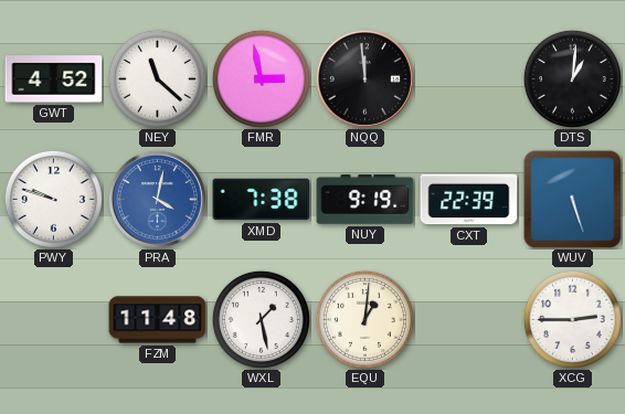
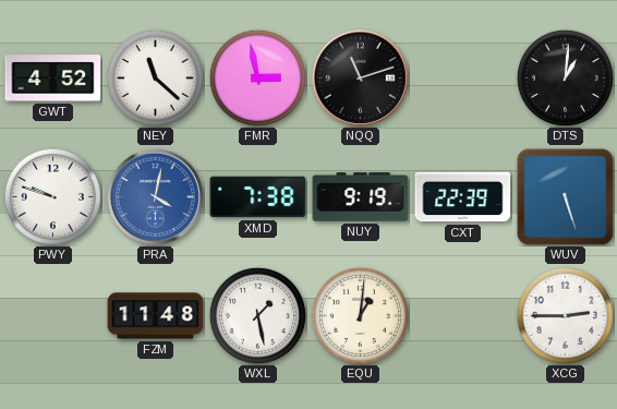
NQQ: 11:59 -> 11:12 (360, 77)
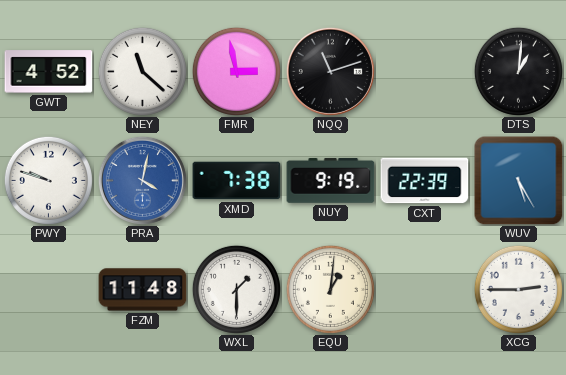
WUV: 5:27 -> 5:25 (519, 181)
WXL: 1:28 -> 1:30 (236, 289)
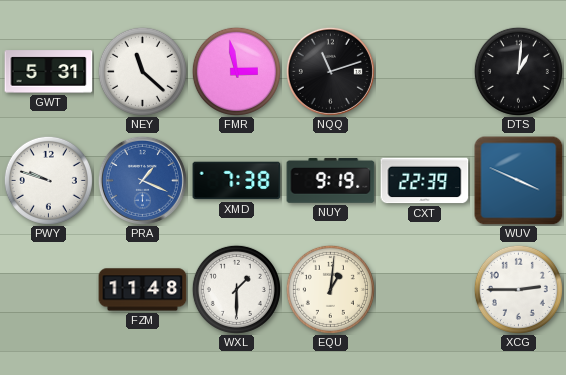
GWT: 4:52 -> 5:31 (49, 72)
PRA: 4:02 -> 1:19 (142, 180)
WUV: 5:25 -> 3:49 (519, 181)
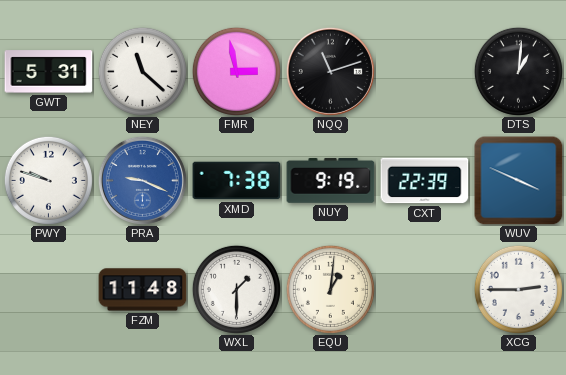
PRA: 1:19 -> 9:19 (142, 180)
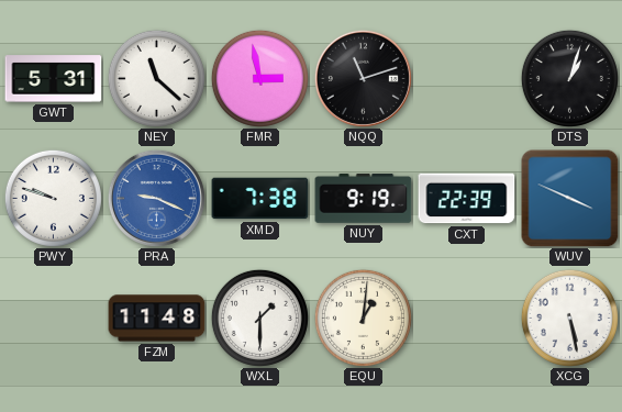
DTS: 1:01 -> 1:03 (569, 78)
XCG: 2:45 -> 5:28 (569, 318)
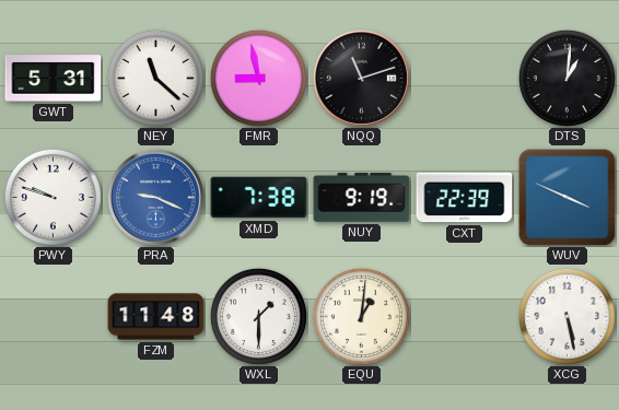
FMR: 2:58 -> 8:58 (258, 78)
DTS: 1:03 -> 1:01 (567, 78)
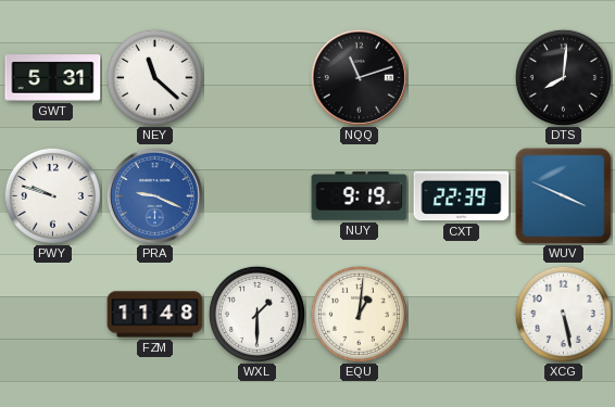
FMR: 8:58 -> none (258, 78)
DTS: 1:01 -> 8:01 (563, 77)
XMD: 7:38 -> none (259, 198)
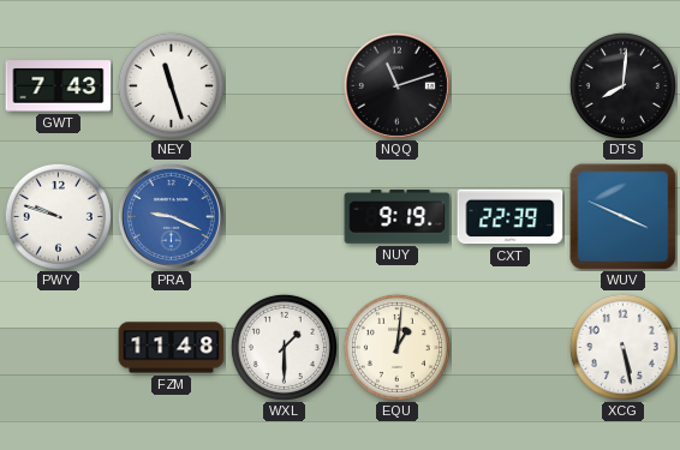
GWT: 5:31 -> 7:43 (59, 86)
NEY: 11:22 -> 11:27 (171, 85)
